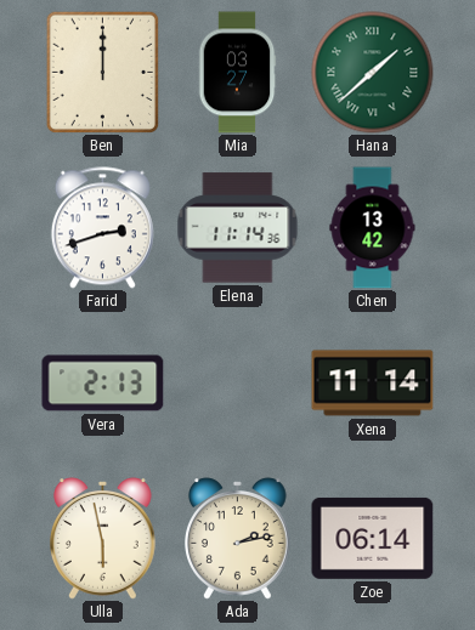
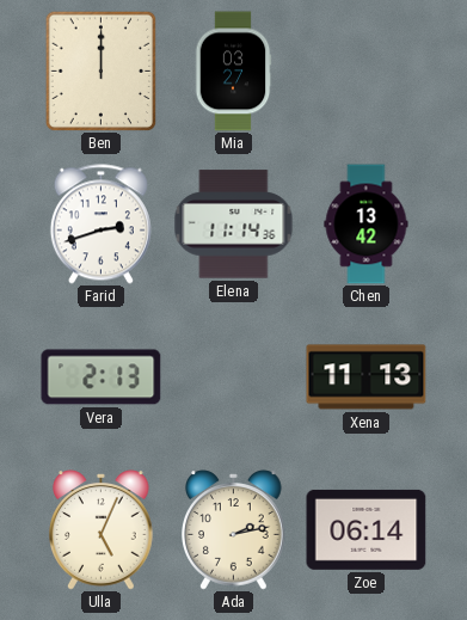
Hana: 1:38 -> none (373, 73)
Xena: 11:14 -> 11:13 (367, 377)
Ulla: 5:58 -> 5:04 (102, 530)
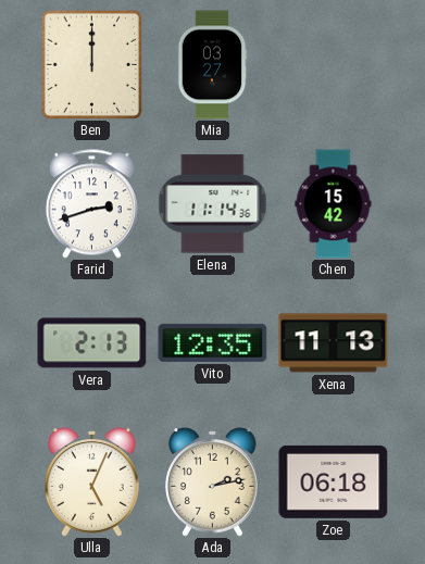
Chen: 13:42 -> 15:42 (334, 204)
Vito: none -> 12:35 (213, 342)
Zoe: 06:14 -> 06:18 (334, 481)
